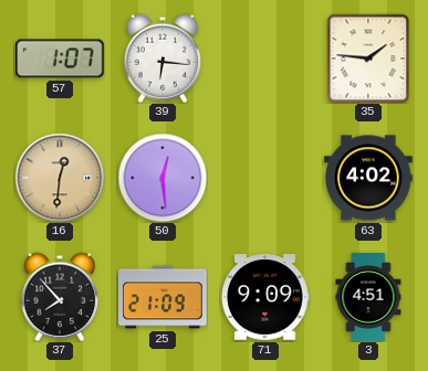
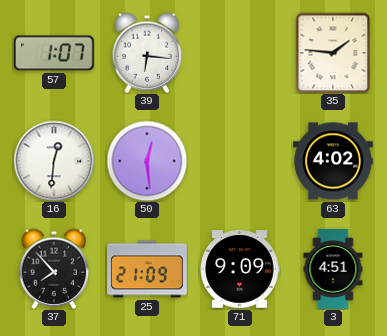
16 dial: champagne -> white (54, 161)
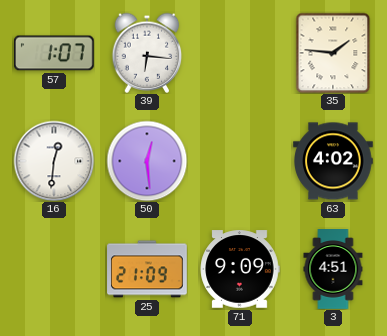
37: 7:53 -> none (54, 269)
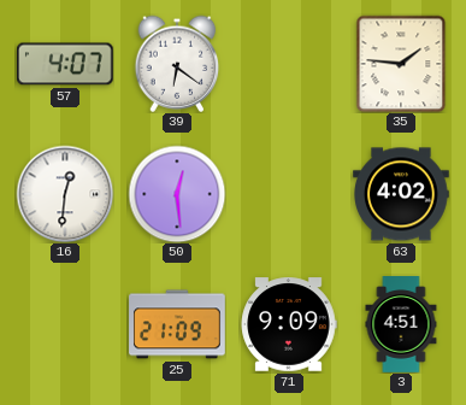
57: 1:07 -> 4:07 (66, 64)
39: 6:16 -> 6:21 (177, 64)
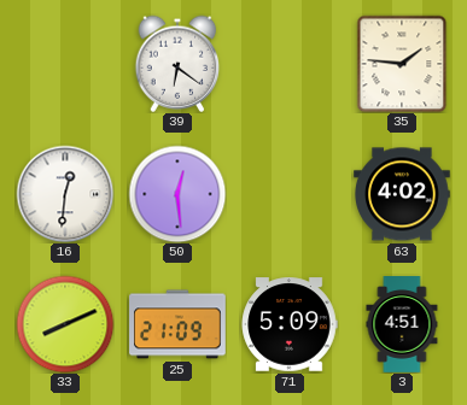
57: 4:07 -> none (66, 64)
33: none -> 8:11 (65, 324)
71: 9:09 -> 5:09 (290, 324)
